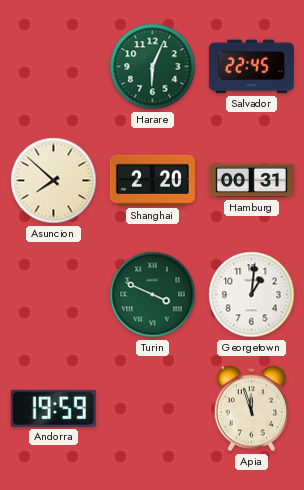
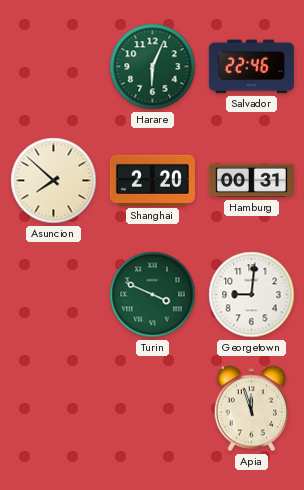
Salvador: 22:45 -> 22:46 (251, 67)
Georgetown: 1:01 -> 9:01 (252, 295)
Andorra: 19:59 -> none (53, 408)
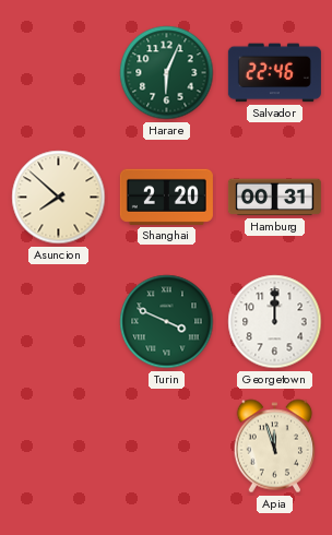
Georgetown: 9:01 -> 12:00 (275, 322)
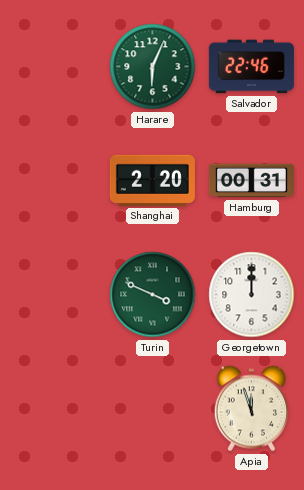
Asuncion: 7:52 -> none (59, 198)
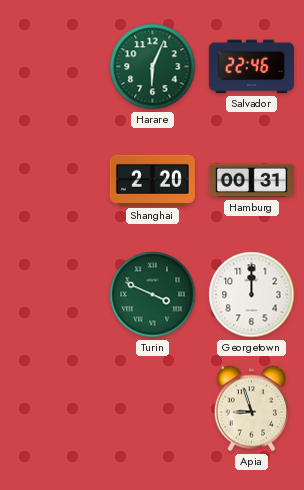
Apia: 11:57 -> 8:57 (251, 409)
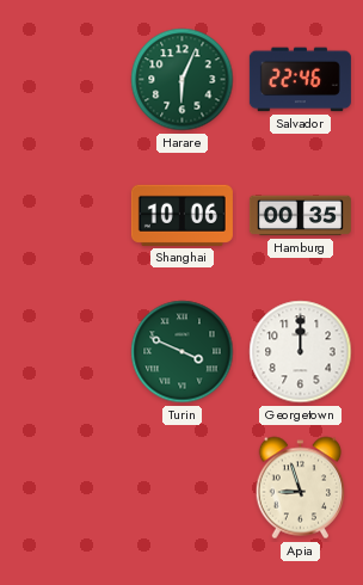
Shanghai: 2:20 -> 10:06 (181, 215)
Hamburg: 00:31 -> 00:35 (300, 216)
